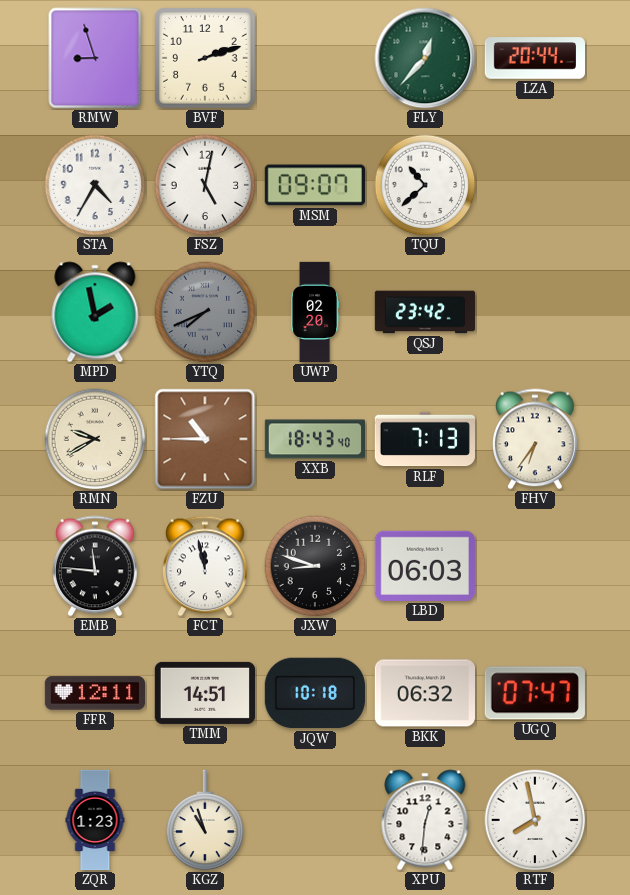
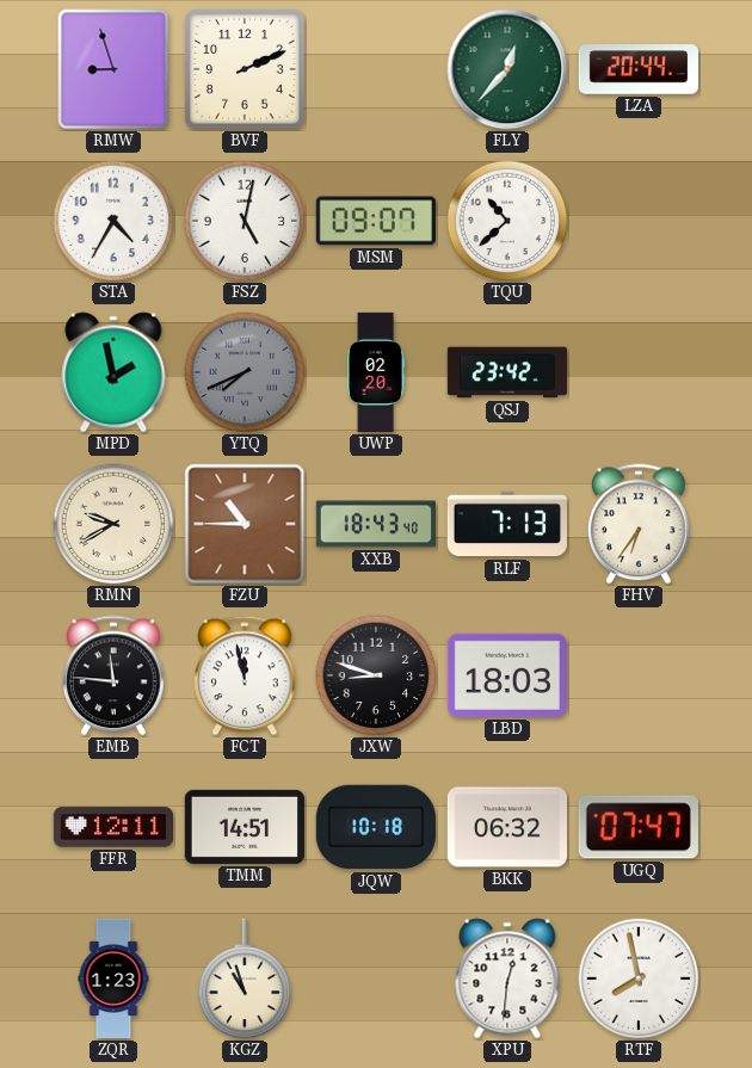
BVF: 2:12 -> 2:11 (245, 69)
LBD: 06:03 -> 18:03 (507, 675)
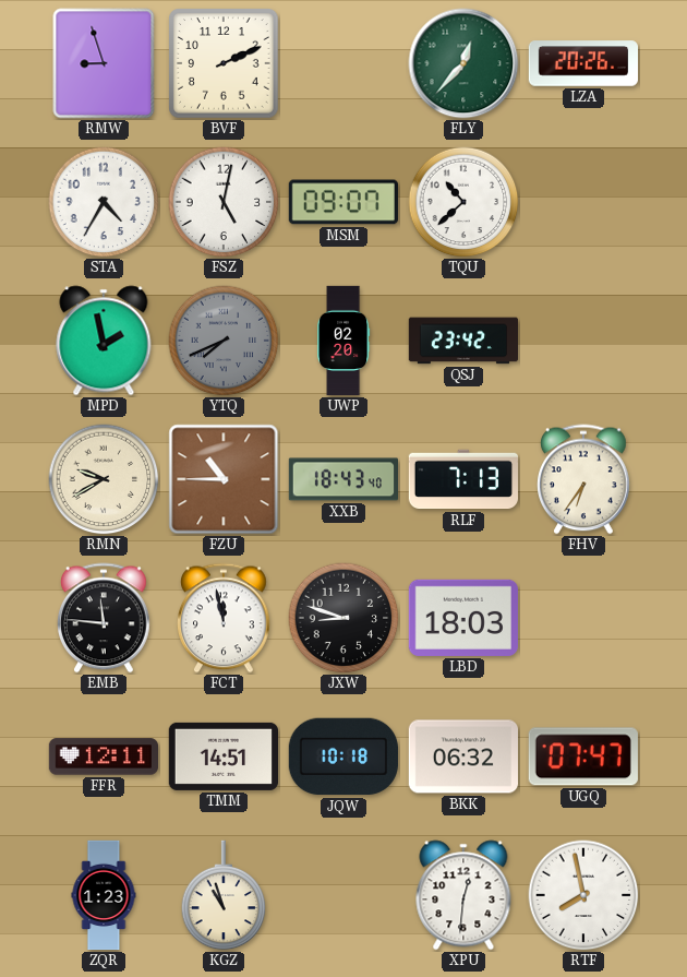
LZA: 20:44 -> 20:26 (582, 63)
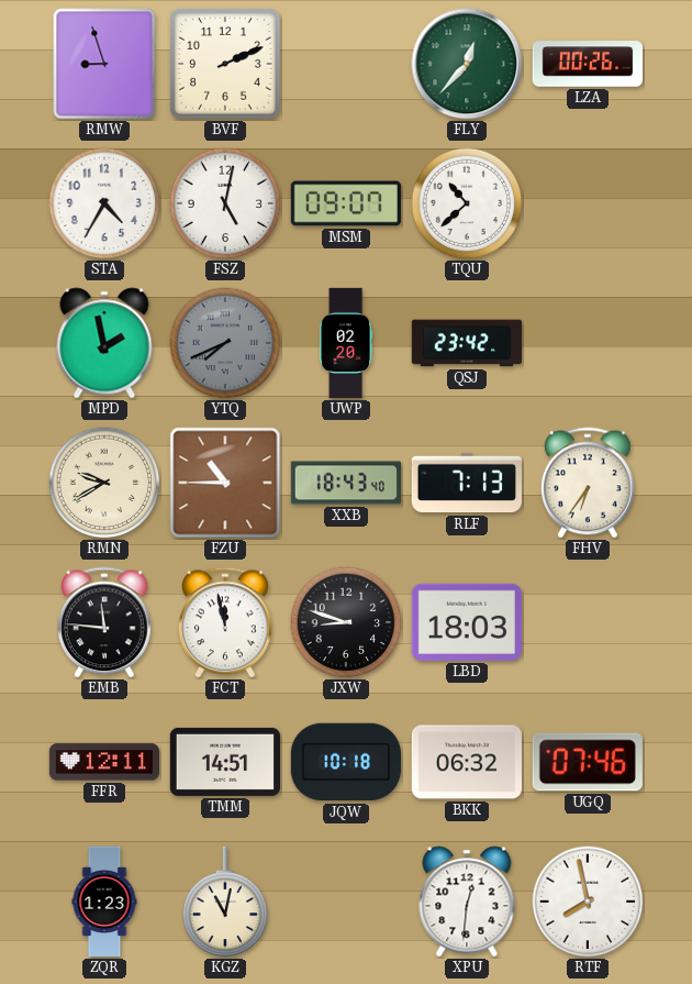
LZA: 20:26 -> 00:26 (587, 64)
UGQ: 07:47 -> 07:46 (588, 762)
KGZ: 10:57 -> 11:02 (225, 902)
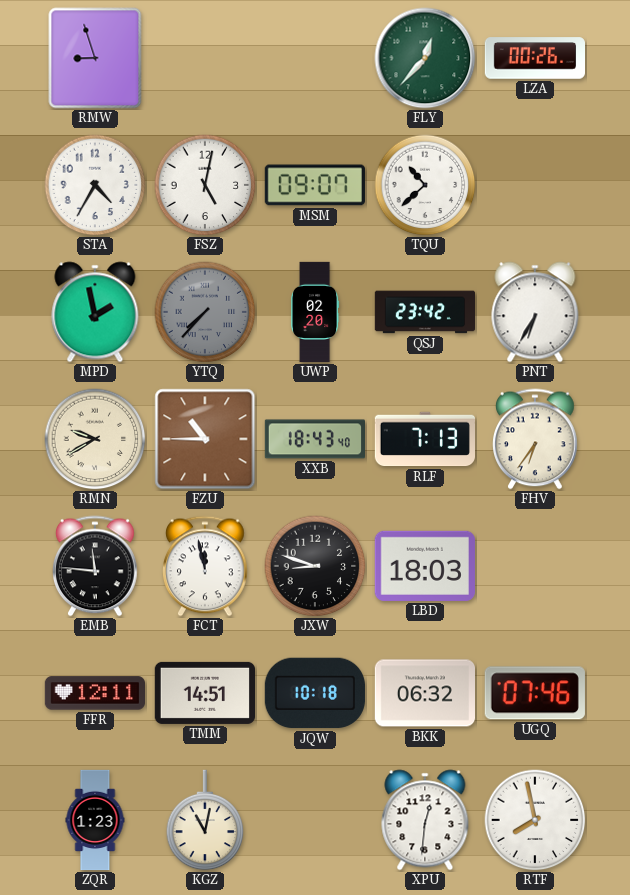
BVF: 2:11 -> none (225, 64)
YTQ: 7:41 -> 7:37 (205, 312)
PNT: none -> 6:35 (535, 312)
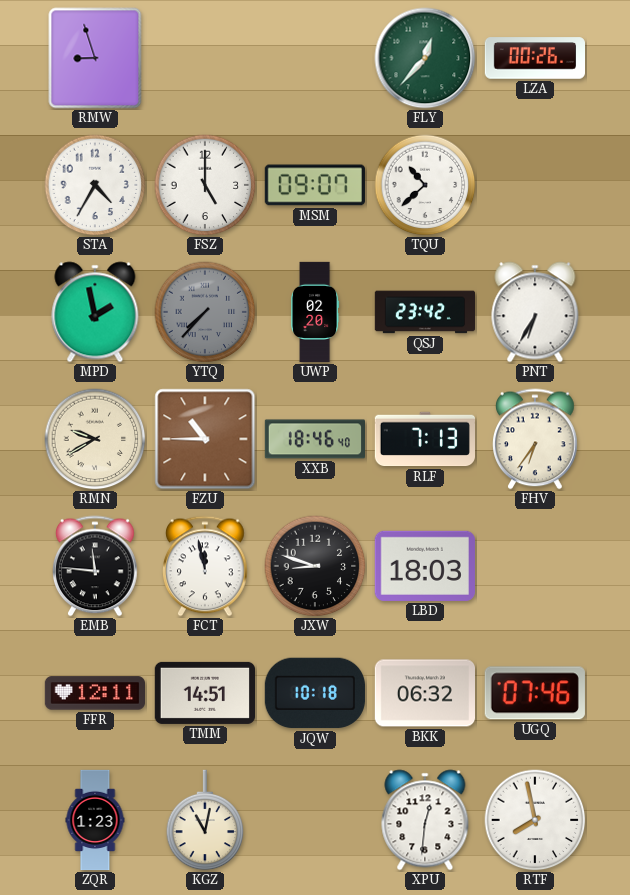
FSZ: 5:02 -> 5:00 (205, 185)
XXB: 18:43 -> 18:46 (314, 439)
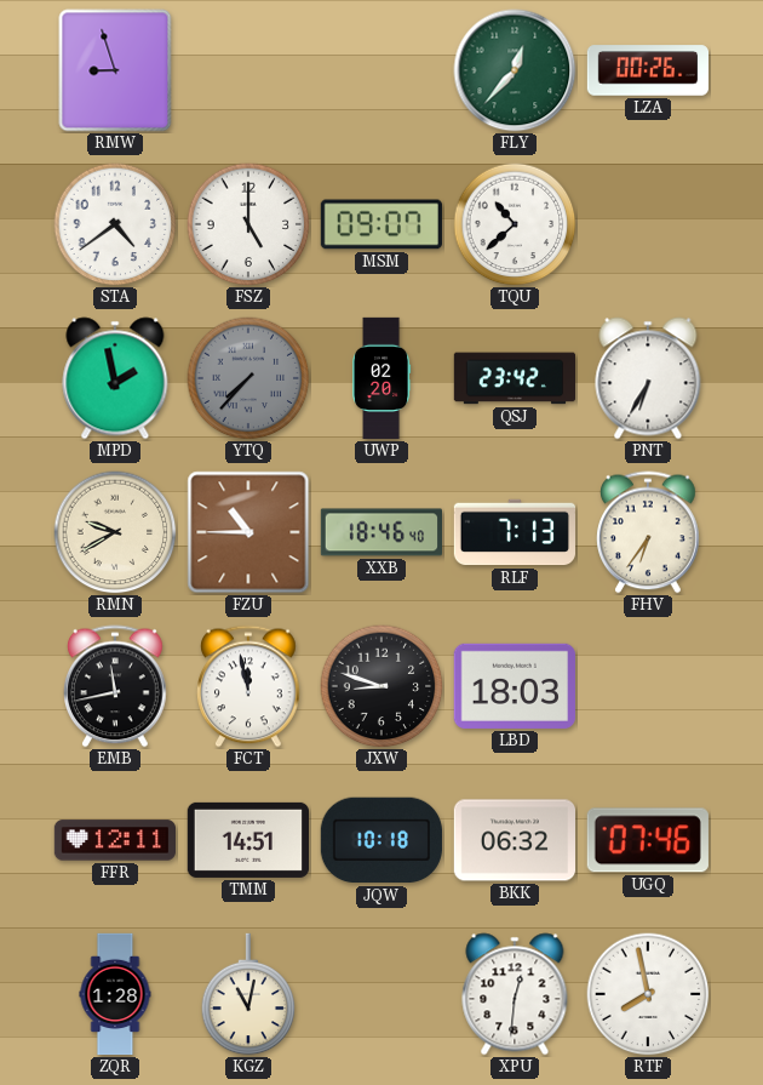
STA: 4:35 -> 4:39 (115, 224)
EMB: 11:46 -> 11:43 (116, 686)
ZQR: 1:23 -> 1:28 (115, 994)
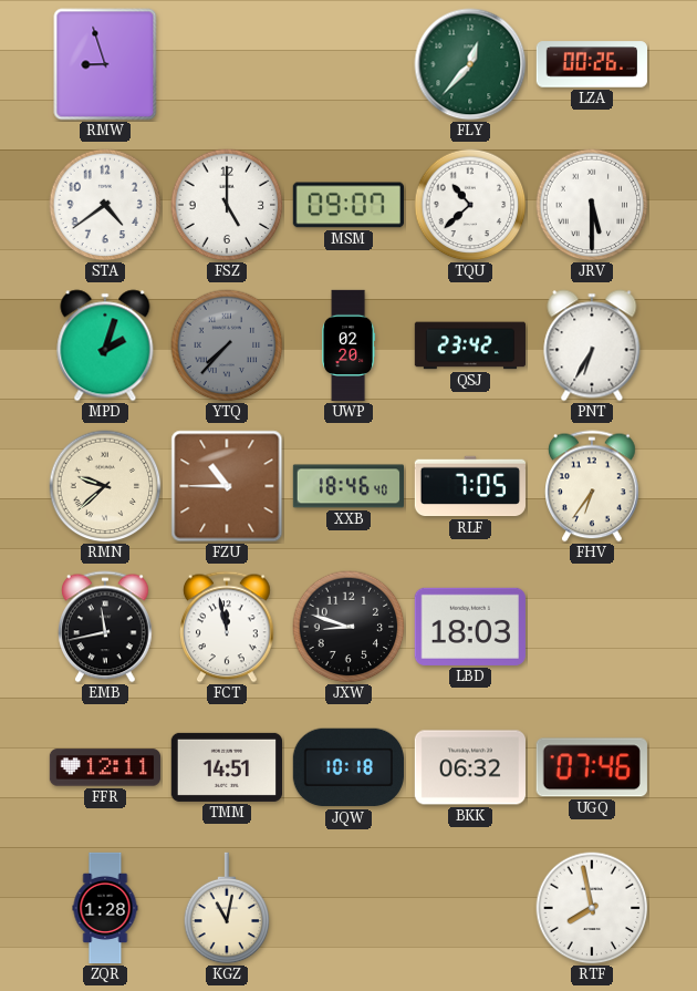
JRV: none -> 5:30 (592, 205)
MPD: 1:58 -> 2:03 (105, 345)
RMN: 9:40 -> 9:38 (105, 486)
RLF: 7:13 -> 7:05 (469, 486)
XPU: 12:31 -> none (515, 994)
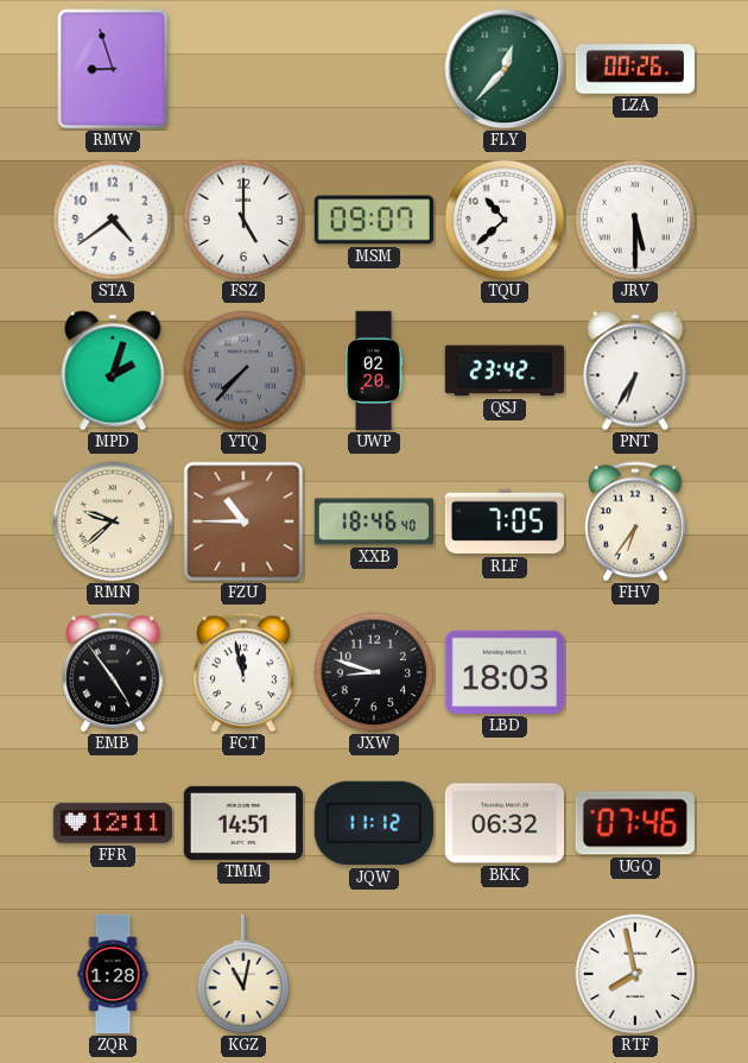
EMB: 11:43 -> 4:54 (114, 672)
JQW: 10:18 -> 11:12 (374, 823)
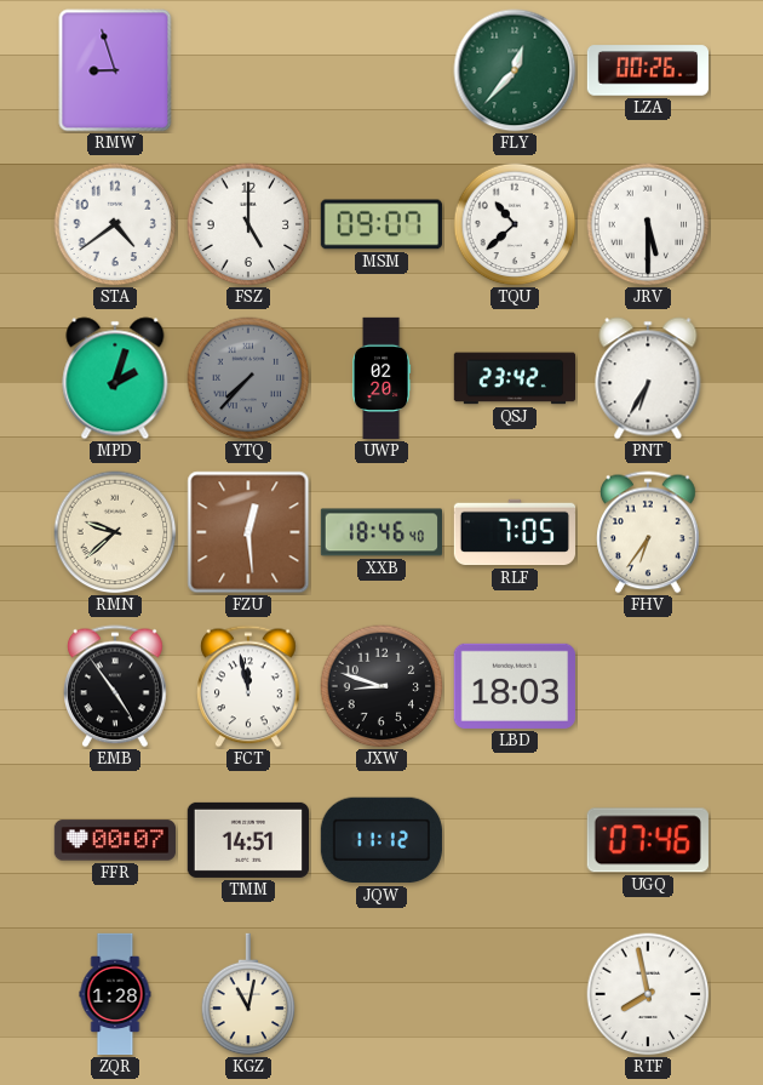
FZU: 10:45 -> 12:29 (248, 532)
FFR: 12:11 -> 00:07 (114, 840)
BKK: 06:32 -> none (503, 823)
